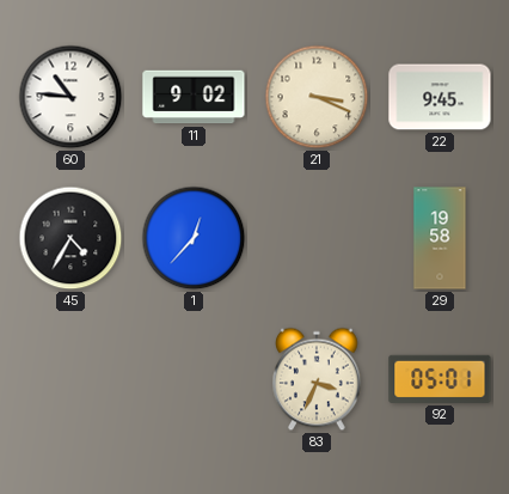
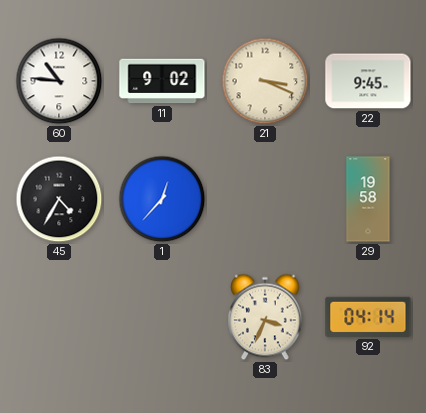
92: 05:01 -> 04:14 (368, 317)
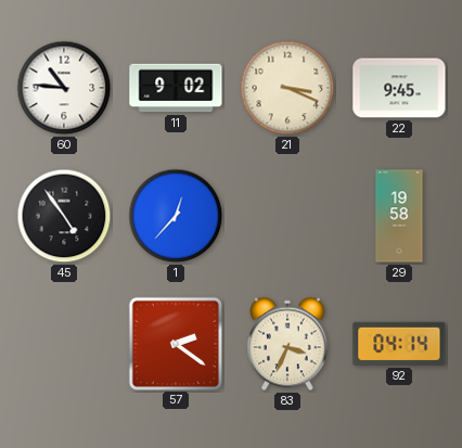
45: 4:35 -> 4:54 (64, 216)
57: none -> 2:21 (175, 343)
